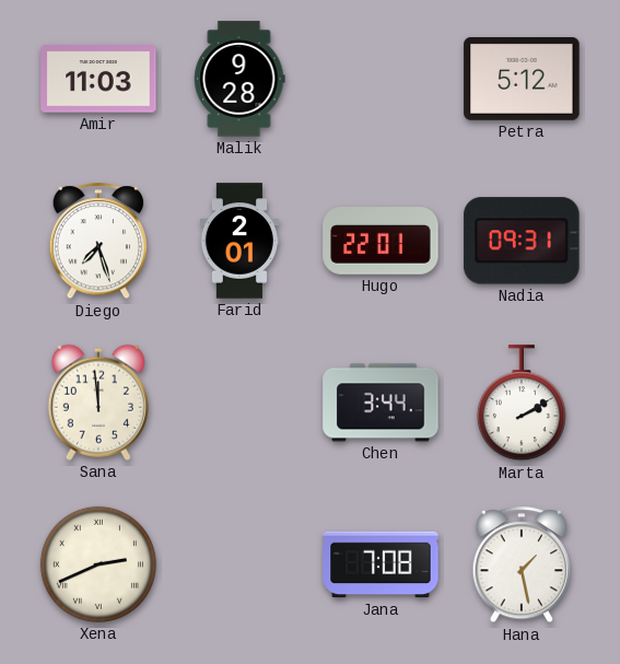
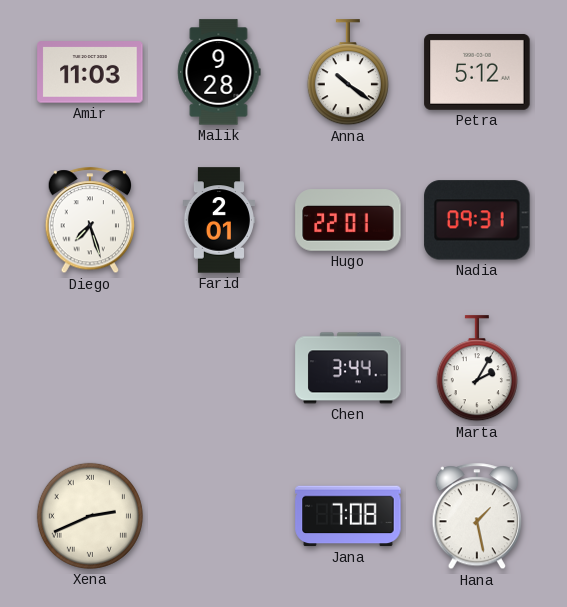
Anna: none -> 10:21 (348, 73)
Sana: 11:59 -> none (98, 403)
Marta: 2:10 -> 2:05 (477, 369)
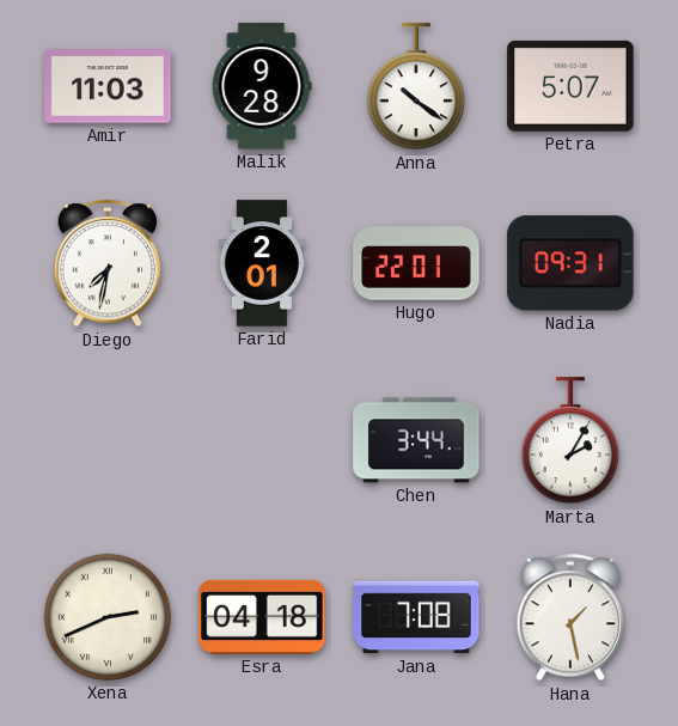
Petra: 5:12 -> 5:07 (570, 86)
Diego: 7:27 -> 7:32 (106, 264)
Esra: none -> 04:18 (262, 617)
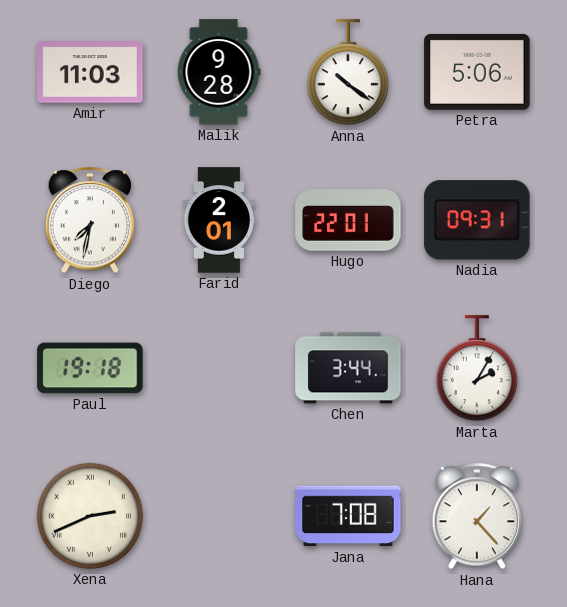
Petra: 5:07 -> 5:06 (477, 72)
Paul: none -> 19:18 (90, 368)
Esra: 04:18 -> none (262, 617)
Hana: 1:28 -> 1:23 (476, 517)
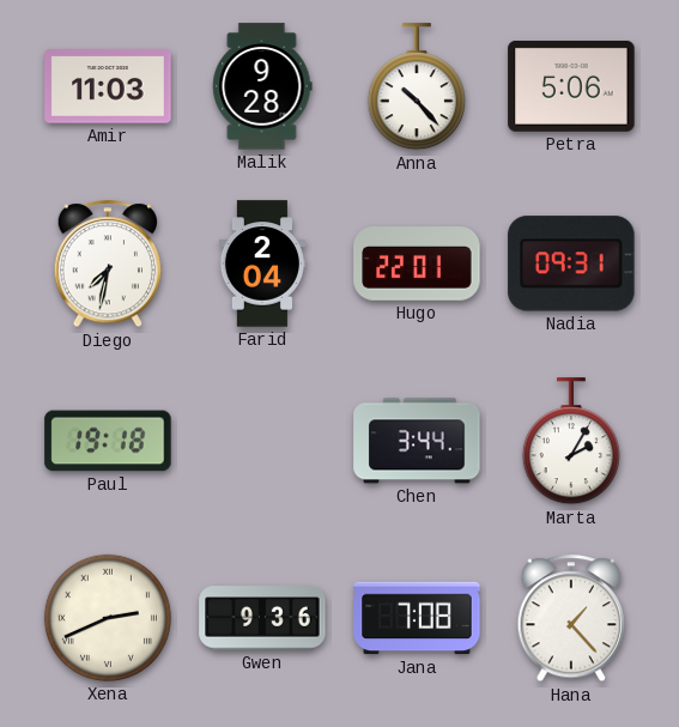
Anna: 10:21 -> 10:23 (417, 87)
Farid: 2:01 -> 2:04 (261, 263)
Gwen: none -> 9:36 (262, 618)
